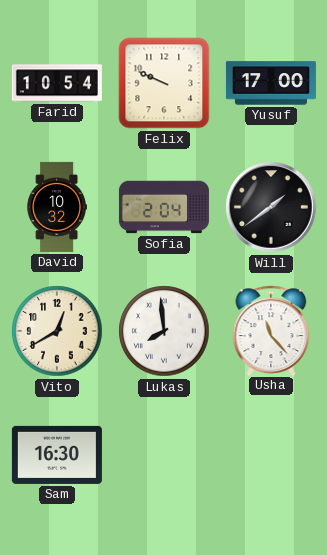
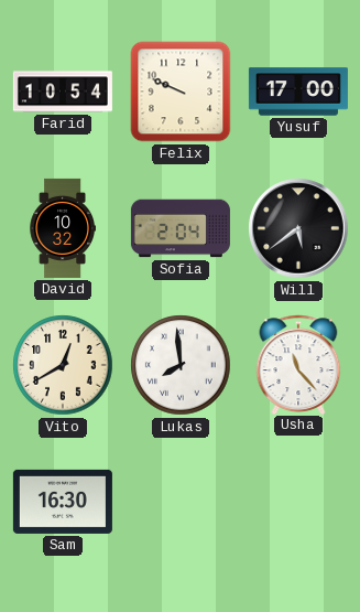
Will: 1:39 -> 5:39 (298, 228)
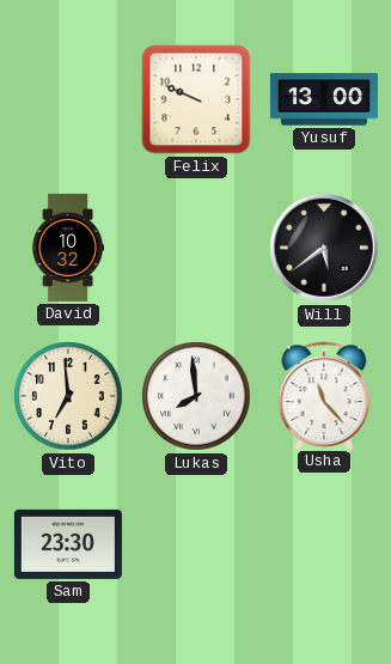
Farid: 10:54 -> none (63, 92)
Yusuf: 17:00 -> 13:00 (324, 99)
Sofia: 2:04 -> none (181, 228)
Vito: 12:40 -> 6:59 (68, 396)
Sam: 16:30 -> 23:30 (68, 544)
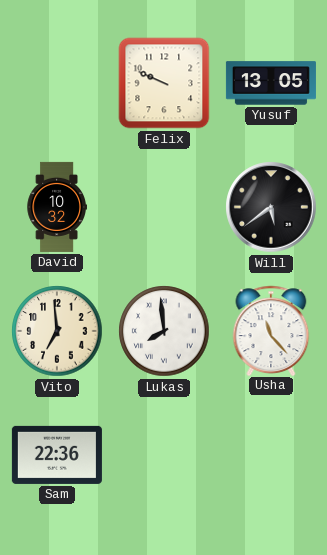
Yusuf: 13:00 -> 13:05 (271, 83)
Sam: 23:30 -> 22:36 (57, 455)
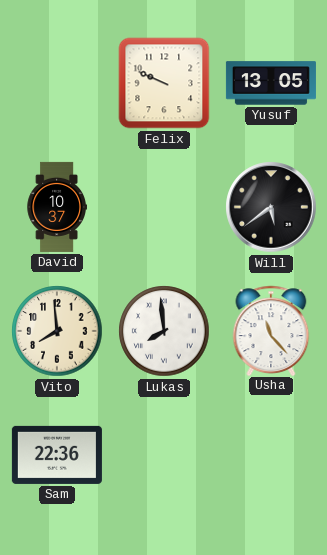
David: 10:32 -> 10:37 (57, 207)
Vito: 6:59 -> 7:59 (57, 331)
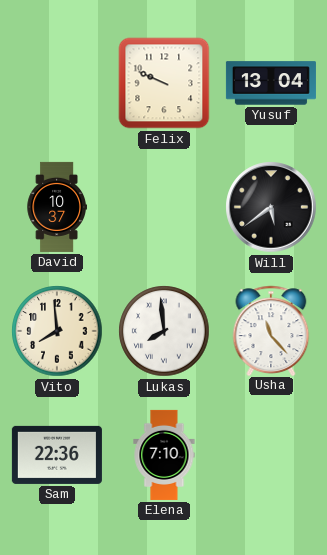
Yusuf: 13:05 -> 13:04 (271, 83)
Elena: none -> 7:10 (164, 455)
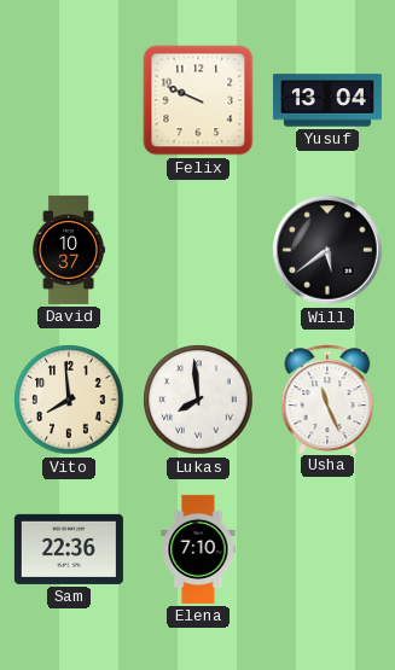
Usha: 11:23 -> 11:26 (327, 398)
